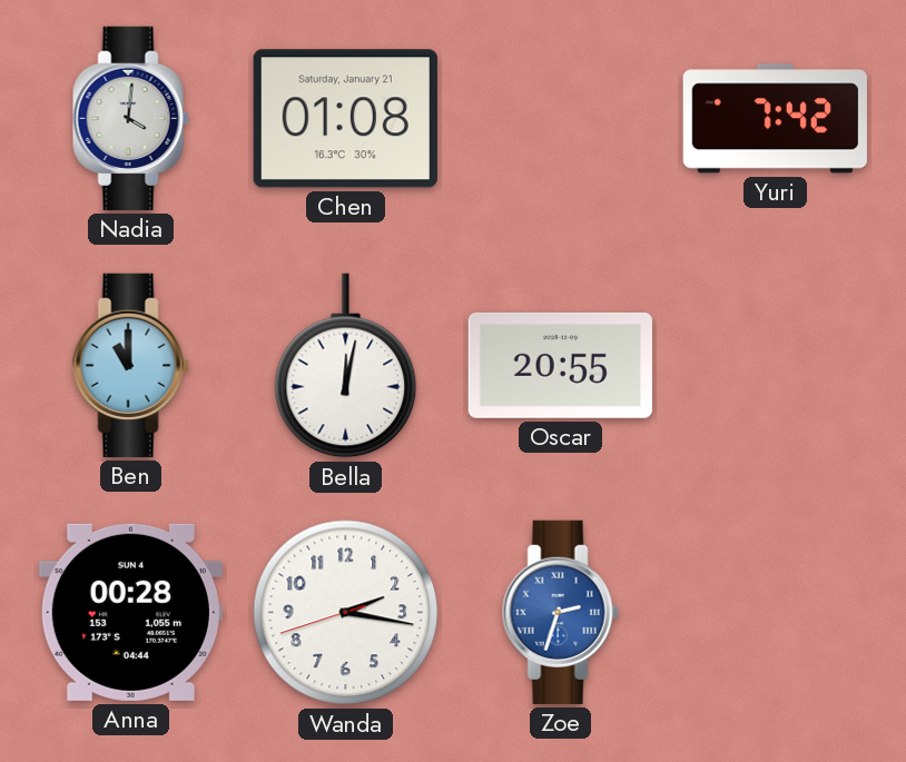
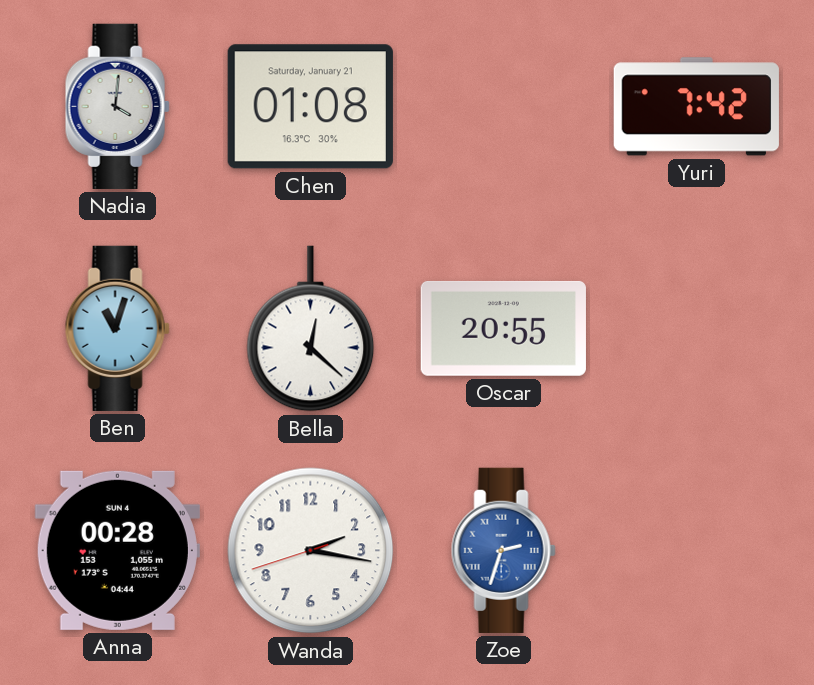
Ben: 11:00 -> 11:03 (117, 328)
Bella: 12:02 -> 12:22 (311, 329)
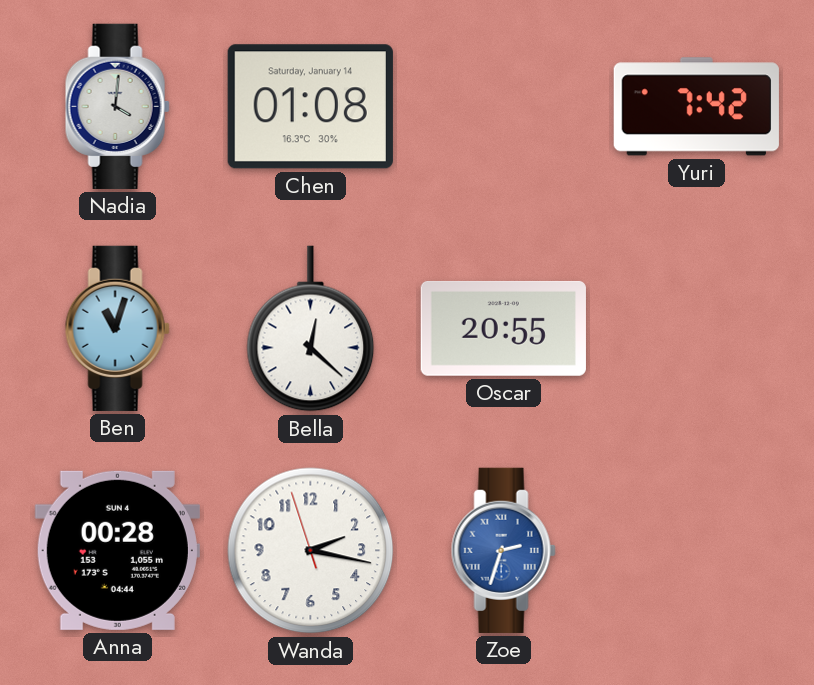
Chen date: Saturday, January 21 -> Saturday, January 14 (310, 107)
Wanda: 2:16:42 -> 2:16:57 (311, 551)
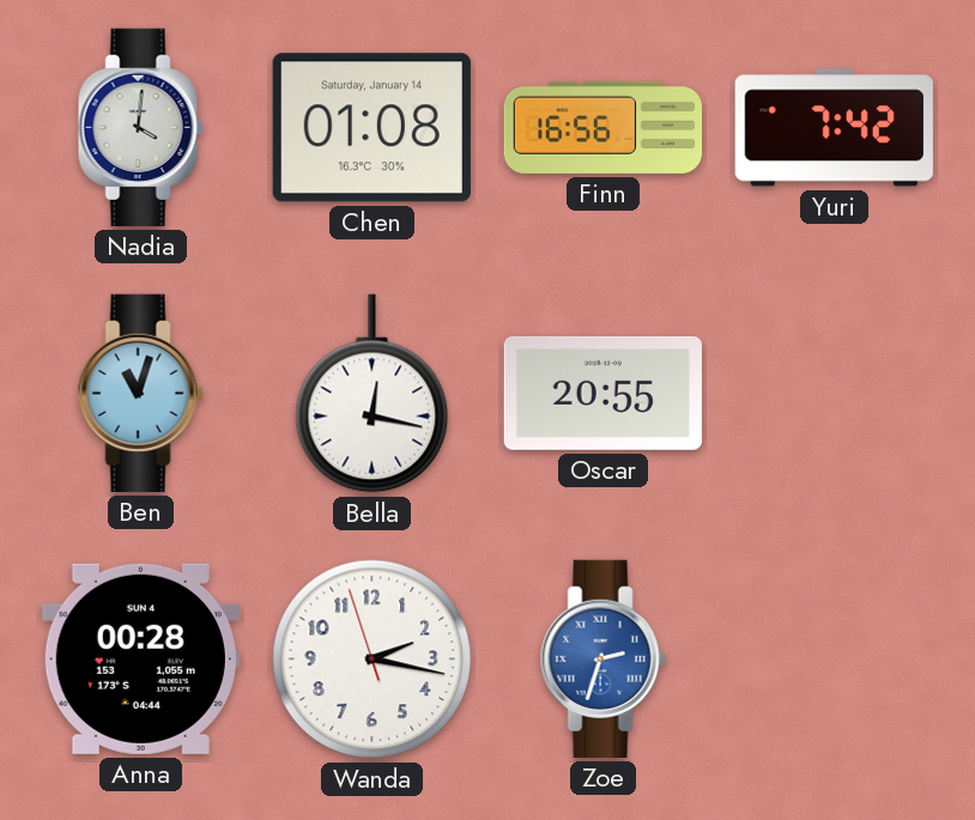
Finn: none -> 16:56 (602, 127)
Bella: 12:22 -> 12:17 (373, 394)
